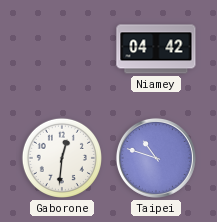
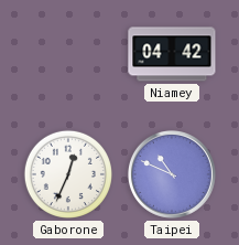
Gaborone: 12:31 -> 12:34 (68, 174)
Taipei: 10:48 -> 10:49 (172, 174)
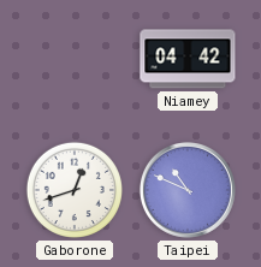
Gaborone: 12:34 -> 12:42 (75, 190)
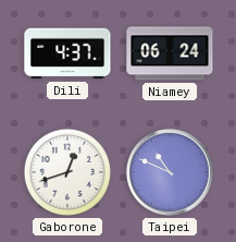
Dili: none -> 4:37 (67, 53)
Niamey: 04:42 -> 06:24 (170, 53)
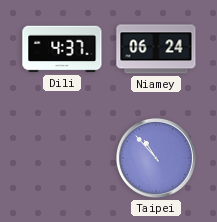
Gaborone: 12:42 -> none (67, 172)
Taipei: 10:49 -> 10:53 (156, 158)
